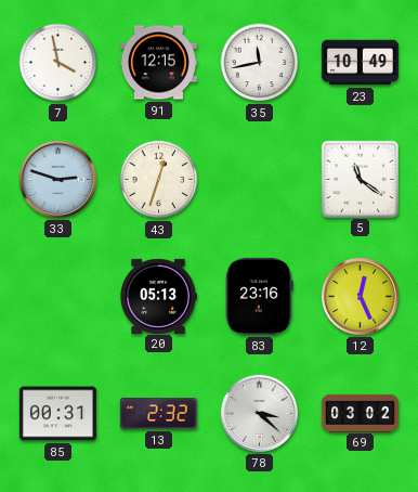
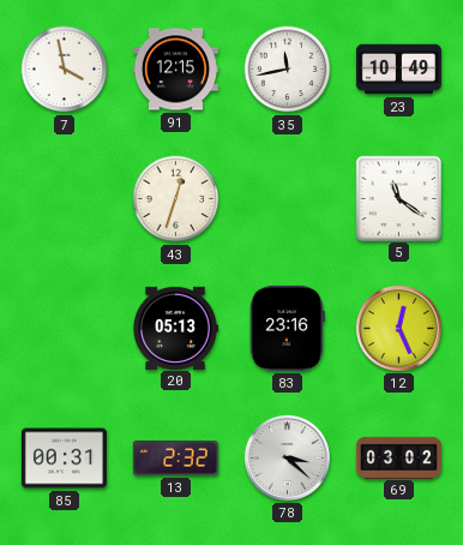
33: 2:48 -> none (57, 179)
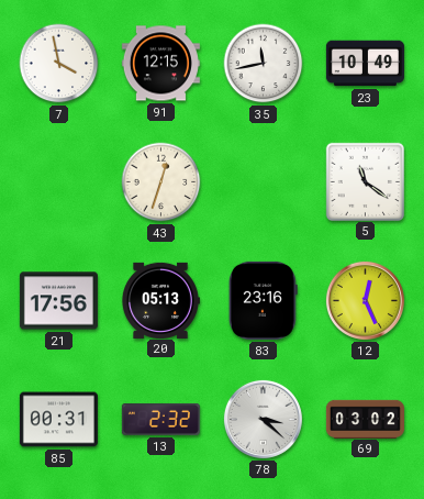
21: none -> 17:56 (58, 301)
